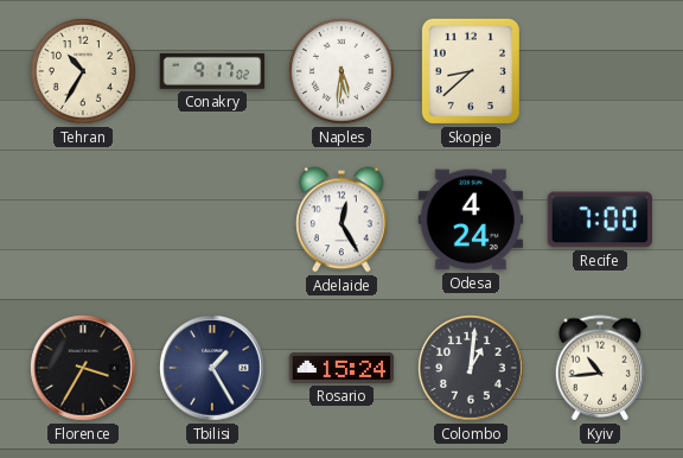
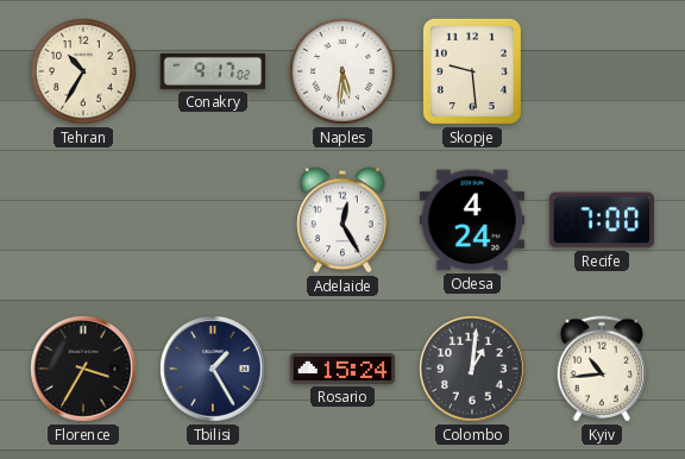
Skopje: 8:38 -> 9:29 (472, 71)
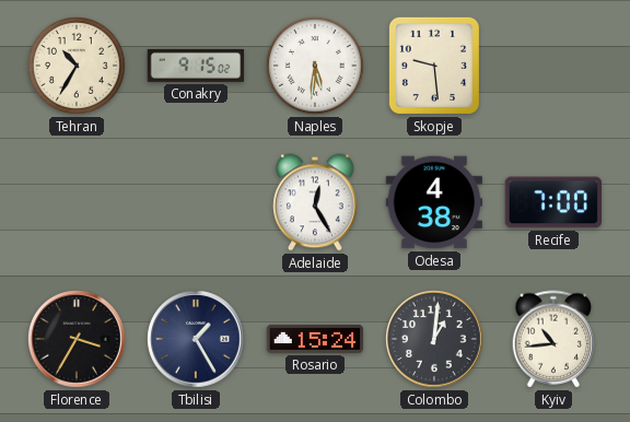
Conakry: 9:17 -> 9:15 (196, 66)
Odesa: 4:24 -> 4:38 (434, 202)
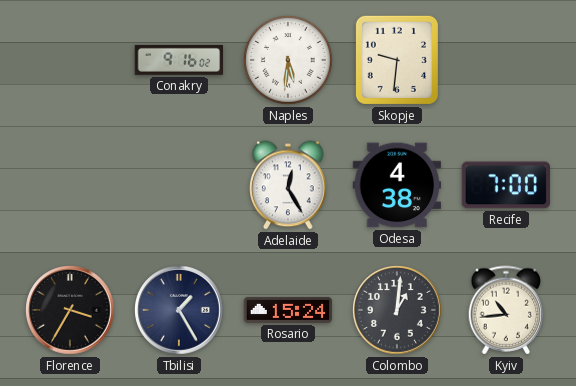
Tehran: 10:35 -> none (77, 66)
Conakry: 9:15 -> 9:16 (179, 60)
Skopje: 9:29 -> 9:31 (397, 60)
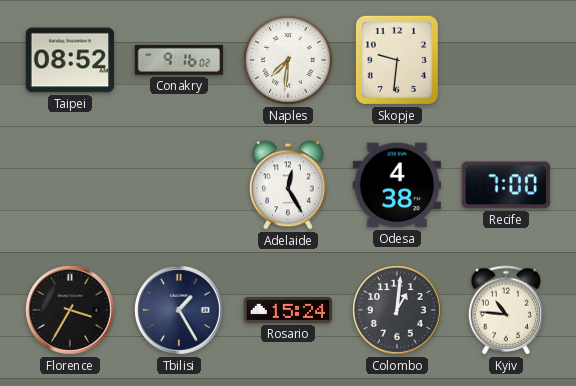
Taipei: none -> 08:52 (70, 60)
Naples: 5:31 -> 7:31 (288, 60)
Kyiv: 10:44 -> 10:46 (506, 310)
